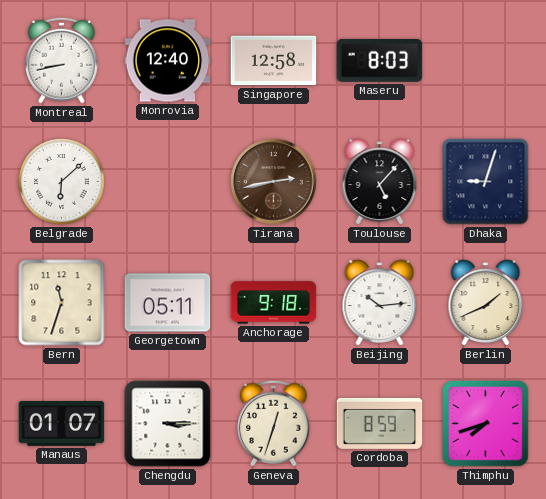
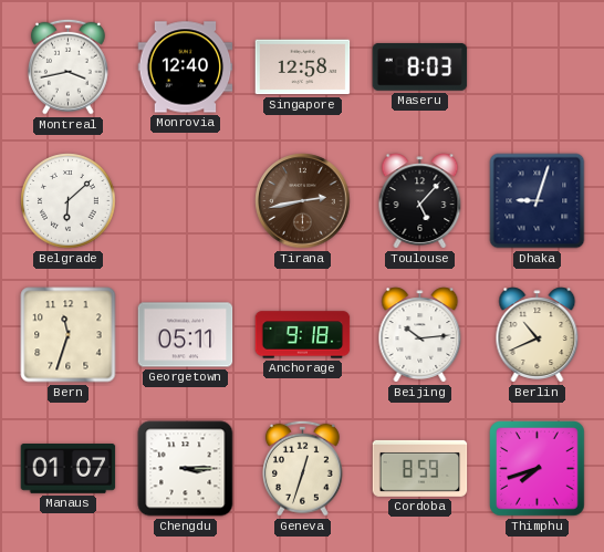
Montreal: 8:43 -> 3:43 (67, 66)
Berlin: 1:41 -> 10:41 (538, 335)
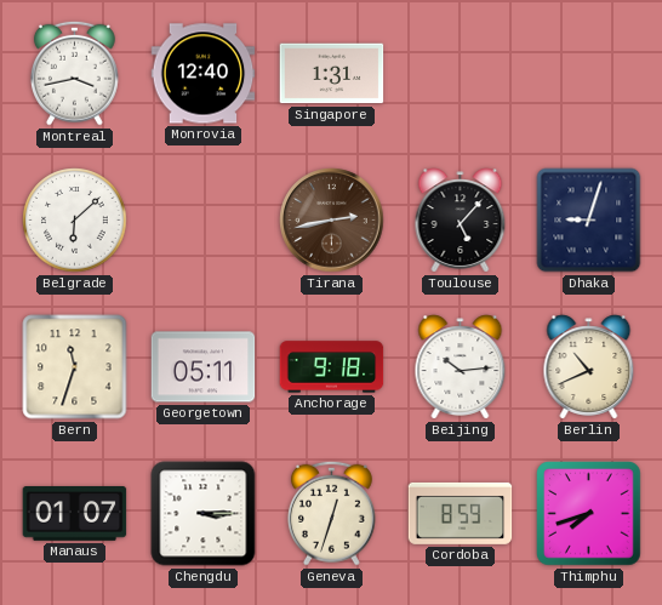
Singapore: 12:58 -> 1:31 (332, 74)
Maseru: 8:03 -> none (420, 66)
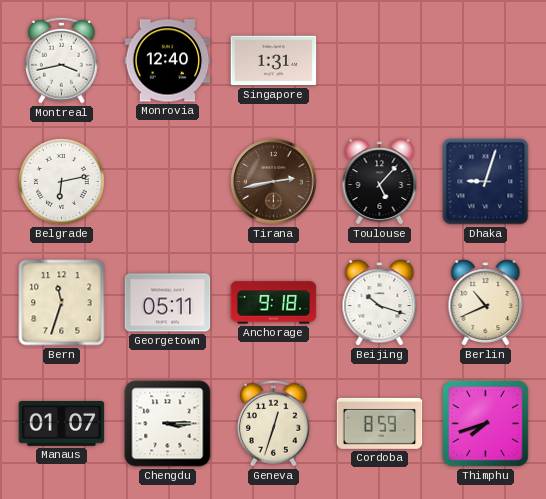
Belgrade: 6:08 -> 6:13 (62, 182)
Beijing: 10:14 -> 10:18 (380, 303)
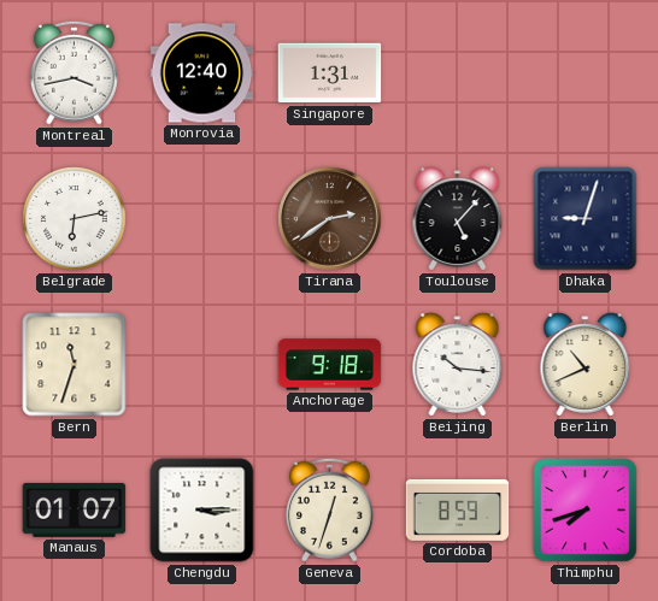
Tirana: 2:43 -> 2:39 (330, 219)
Georgetown: 05:11 -> none (168, 303)
Beijing: 10:18 -> 10:16 (458, 365)
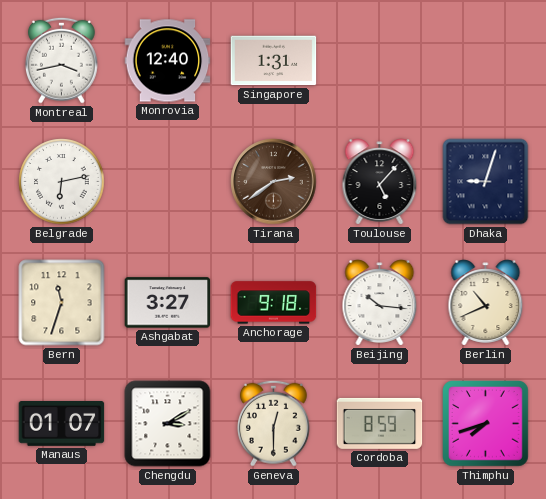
Ashgabat: none -> 3:27 (168, 303)
Chengdu: 3:15 -> 3:10 (168, 424)
Geneva: 12:33 -> 12:30 (273, 423)
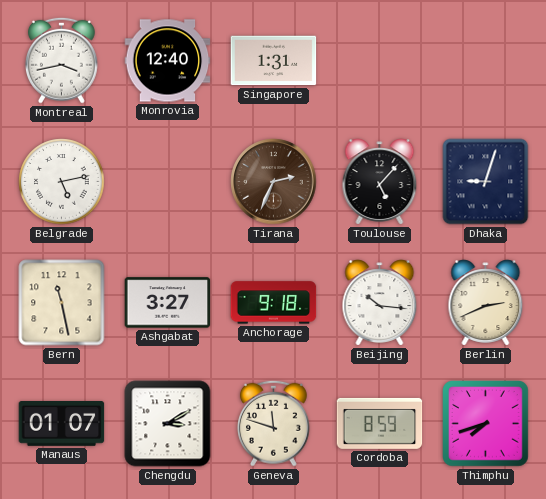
Belgrade: 6:13 -> 5:13 (62, 182)
Tirana: 2:39 -> 2:34 (274, 182)
Bern: 11:33 -> 11:28 (62, 303)
Berlin: 10:41 -> 2:41 (486, 303)
Geneva: 12:30 -> 11:48 (273, 423)
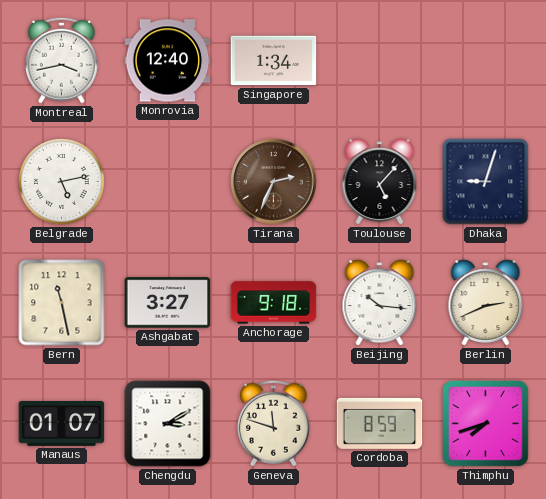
Singapore: 1:31 -> 1:34 (274, 61)
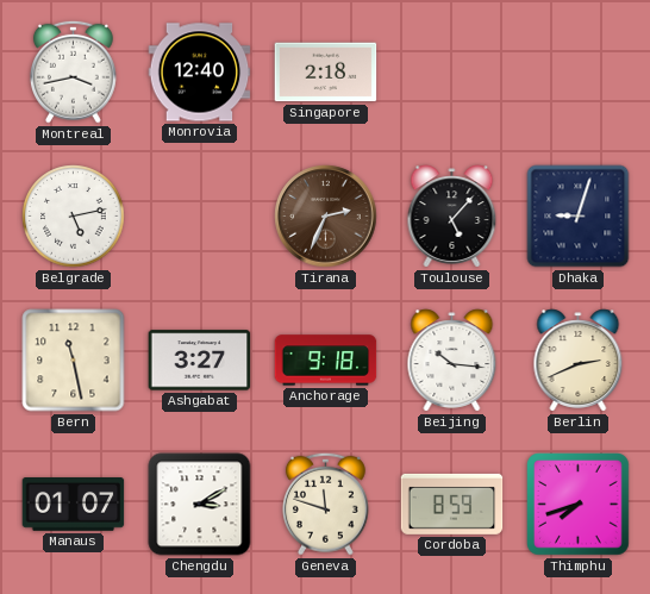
Singapore: 1:34 -> 2:18 (326, 73)
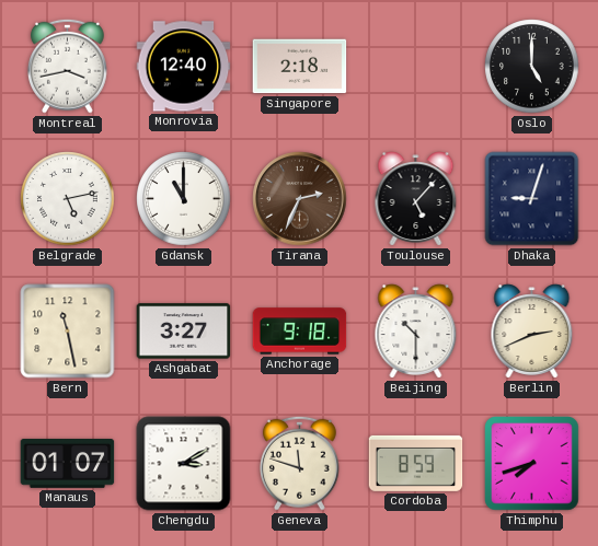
Oslo: none -> 5:00 (532, 67)
Gdansk: none -> 11:00 (184, 199)
Beijing: 10:16 -> 10:30 (416, 332)
